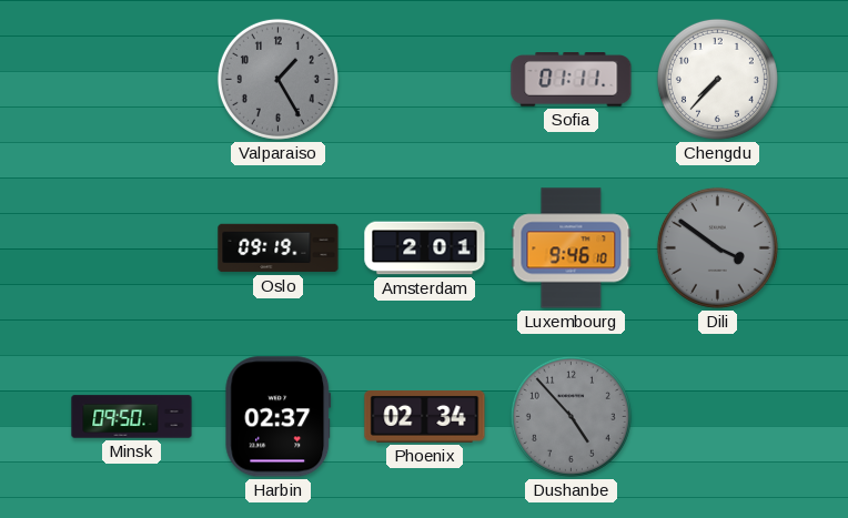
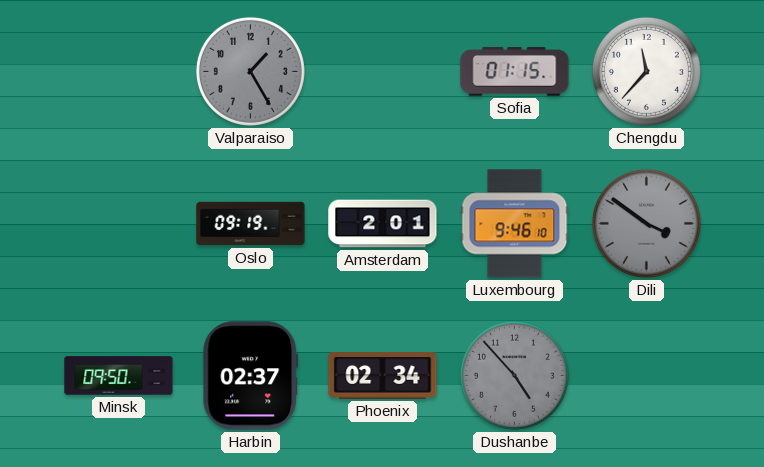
Sofia: 01:11 -> 01:15 (515, 72)
Chengdu: 7:37 -> 11:37 (646, 71)
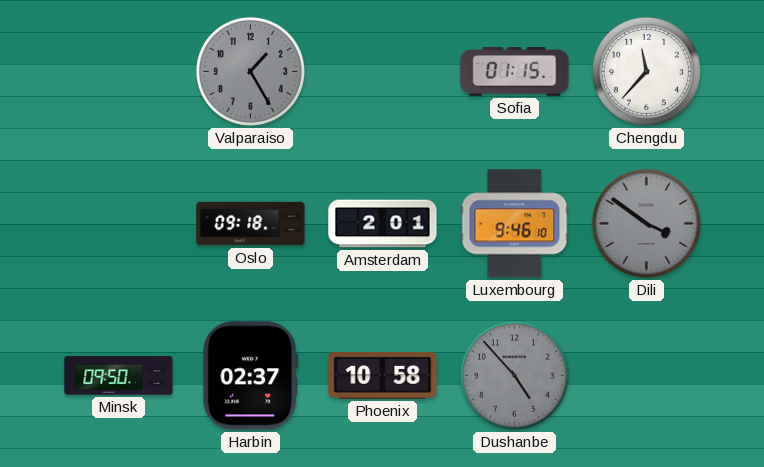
Oslo: 09:19 -> 09:18 (251, 224)
Phoenix: 02:34 -> 10:58 (383, 376)
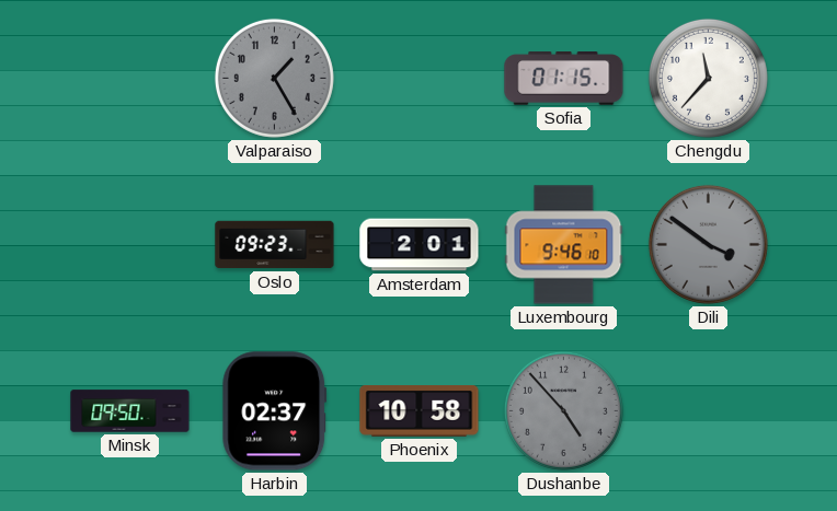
Oslo: 09:18 -> 09:23 (275, 245)
